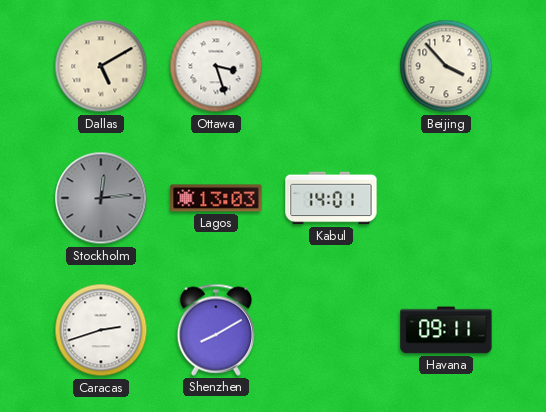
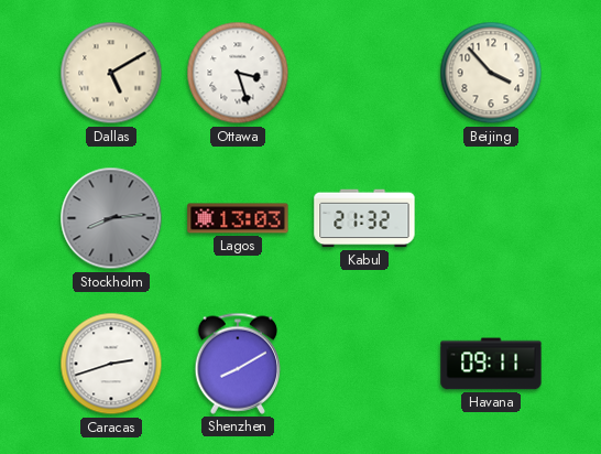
Stockholm: 12:14 -> 8:14 (111, 218)
Kabul: 14:01 -> 21:32 (364, 218)
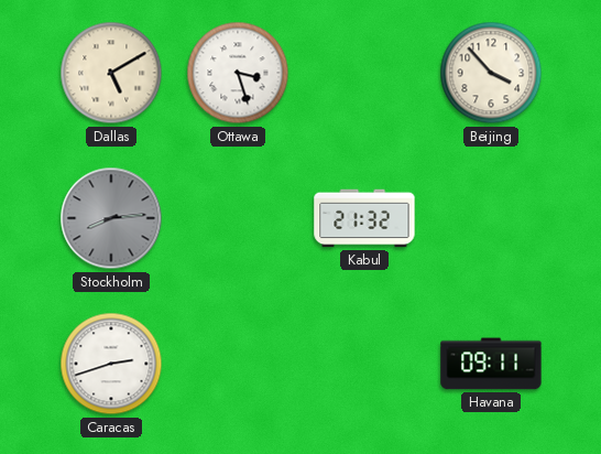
Lagos: 13:03 -> none (238, 218)
Shenzhen: 8:10 -> none (238, 364)
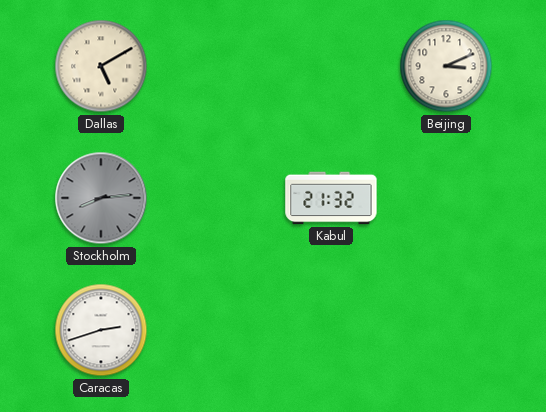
Ottawa: 3:27 -> none (238, 73)
Beijing: 3:53 -> 3:11 (446, 66)
Havana: 09:11 -> none (491, 364)
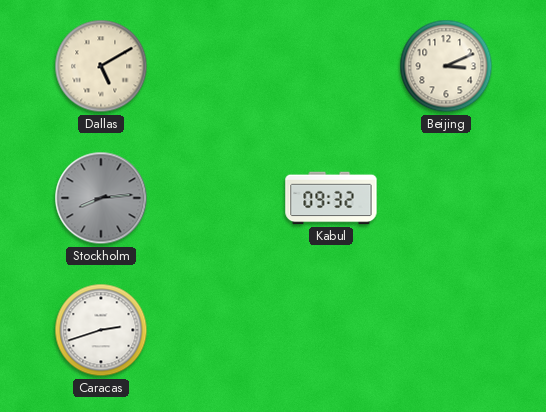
Kabul: 21:32 -> 09:32 (331, 198)
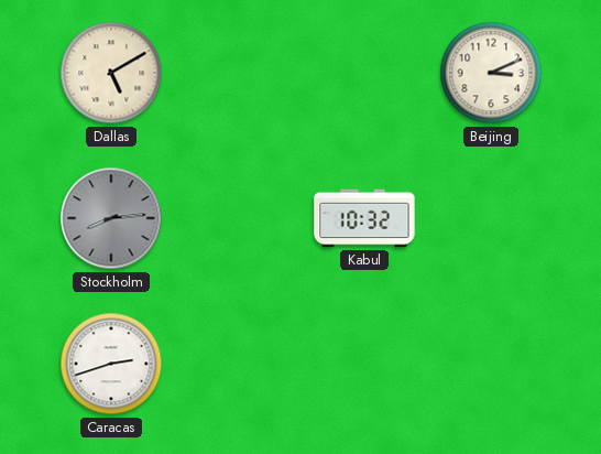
Kabul: 09:32 -> 10:32 (364, 218)
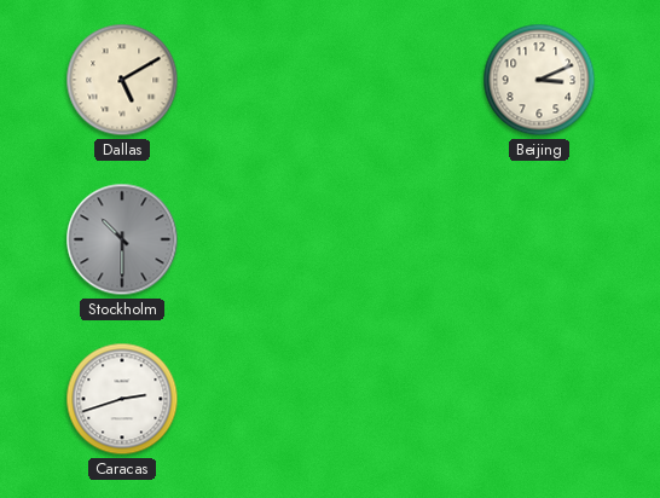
Stockholm: 8:14 -> 10:30 (122, 239)
Kabul: 10:32 -> none (364, 218)
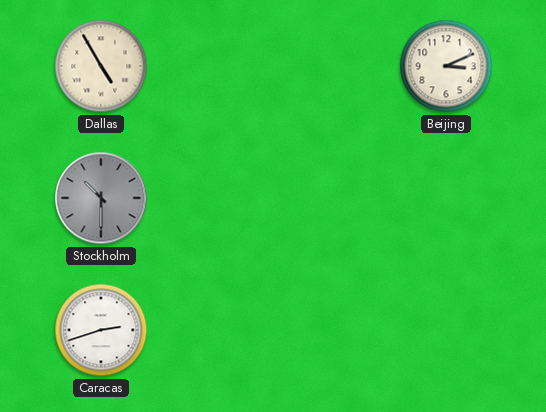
Dallas: 5:10 -> 4:55 (101, 66)
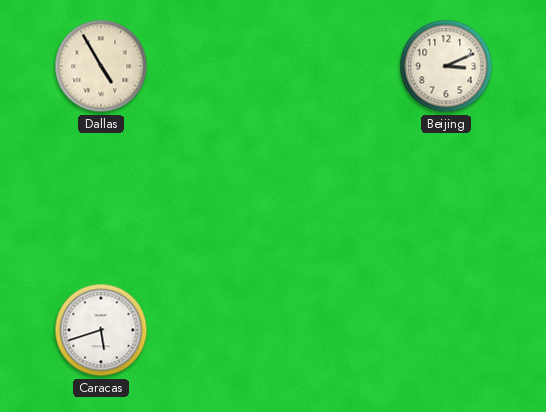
Stockholm: 10:30 -> none (101, 198)
Caracas: 2:42 -> 5:42 (101, 330)
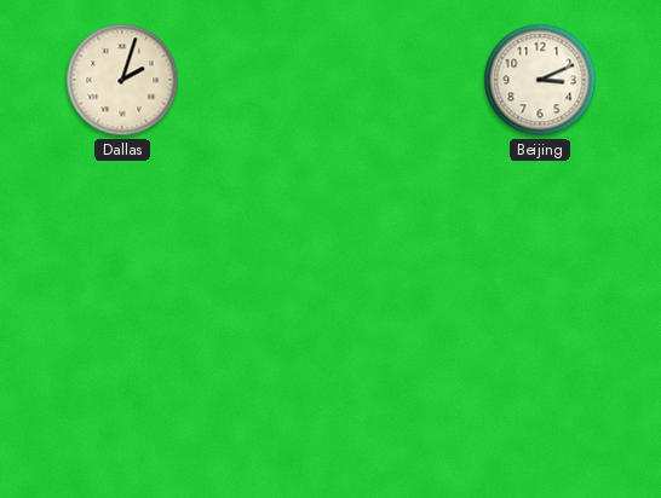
Dallas: 4:55 -> 2:03 (122, 80)
Caracas: 5:42 -> none (101, 330)
